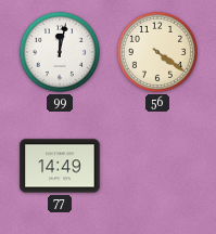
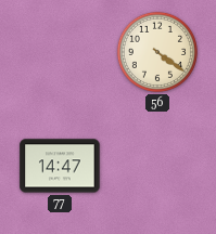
99: 12:02 -> none (60, 52)
77: 14:49 -> 14:47 (60, 166)
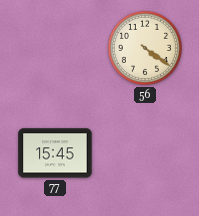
77: 14:47 -> 15:45 (55, 153)
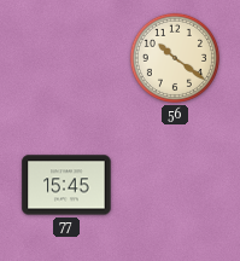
56: 4:21 -> 10:21 (175, 58)
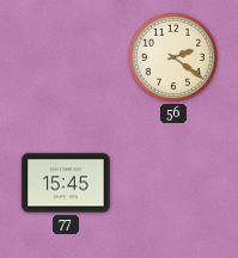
56: 10:21 -> 2:21 (173, 57)
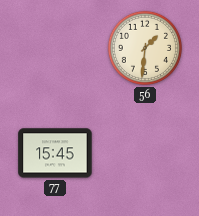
56: 2:21 -> 1:31 (145, 48)
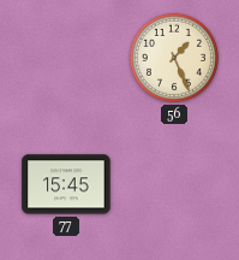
56: 1:31 -> 1:26 (174, 58)
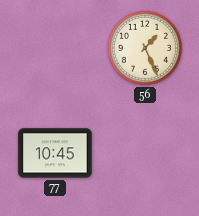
77: 15:45 -> 10:45 (55, 153)
